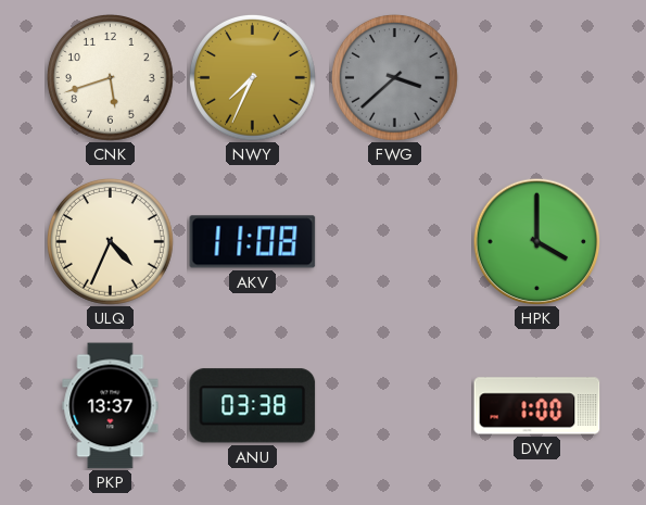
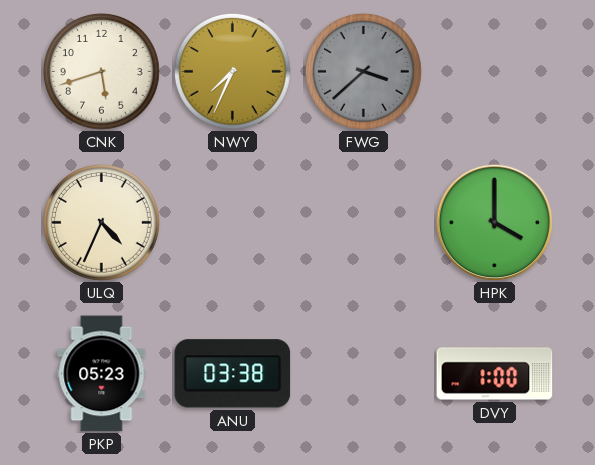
AKV: 11:08 -> none (253, 242)
PKP: 13:37 -> 05:23 (102, 374)
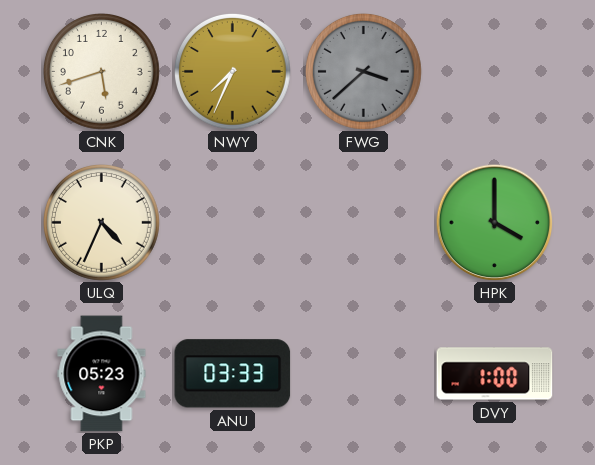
ANU: 03:38 -> 03:33 (233, 374)
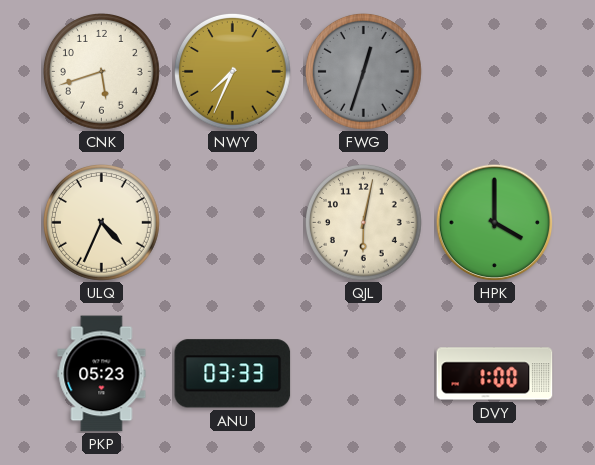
FWG: 3:38 -> 12:33 (364, 72)
QJL: none -> 6:02 (364, 223)
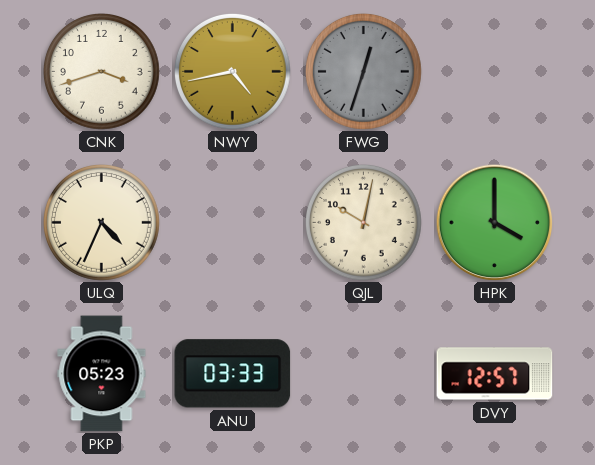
CNK: 5:42 -> 3:42 (102, 72)
NWY: 7:34 -> 4:43 (233, 72)
QJL: 6:02 -> 10:02 (364, 223)
DVY: 1:00 -> 12:57 (495, 374)
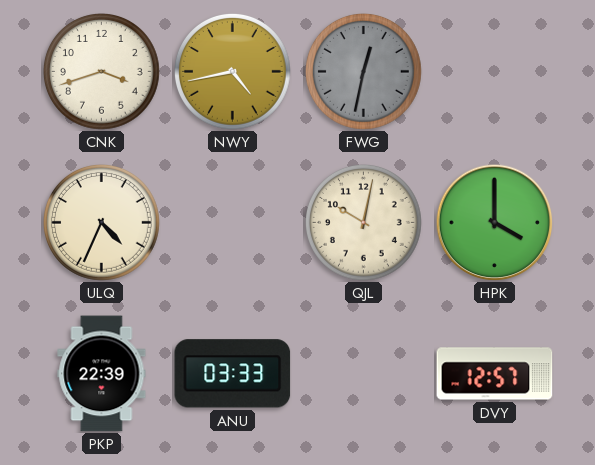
FWG: 12:33 -> 12:32 (364, 72)
PKP: 05:23 -> 22:39 (102, 374)
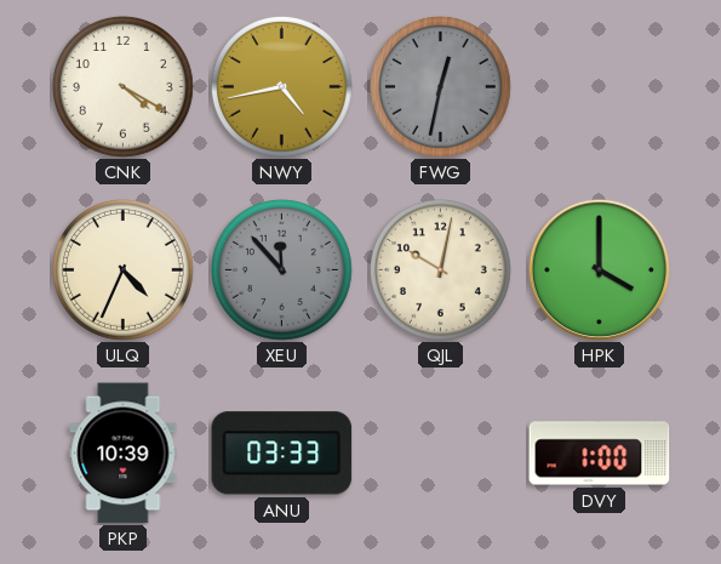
CNK: 3:42 -> 4:20 (124, 87)
XEU: none -> 11:53 (282, 270)
PKP: 22:39 -> 10:39 (124, 454)
DVY: 12:57 -> 1:00 (600, 454)
